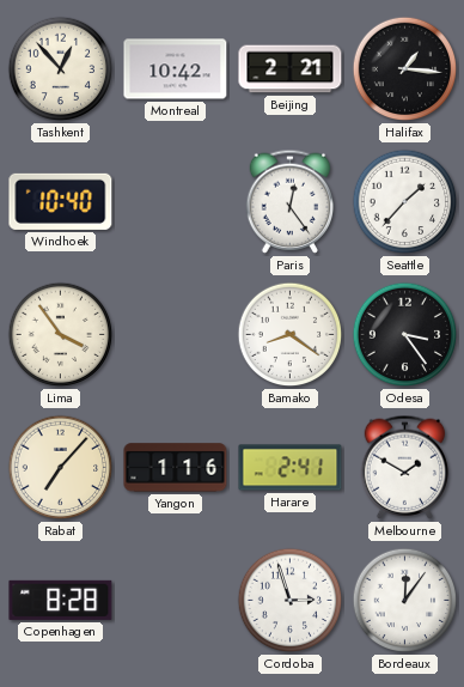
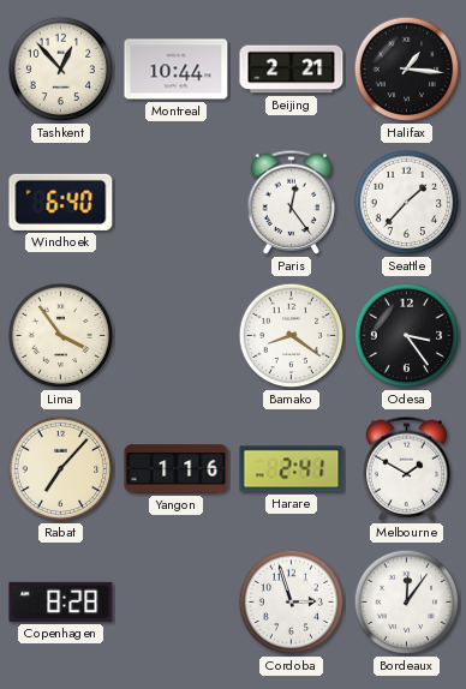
Montreal: 10:42 -> 10:44 (177, 70)
Windhoek: 10:40 -> 6:40 (61, 202)
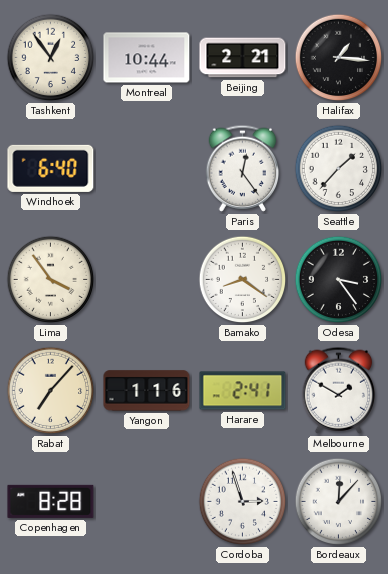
Tashkent: 12:53 -> 12:54 (51, 58)
Bordeaux: 12:06 -> 12:07 (339, 502)
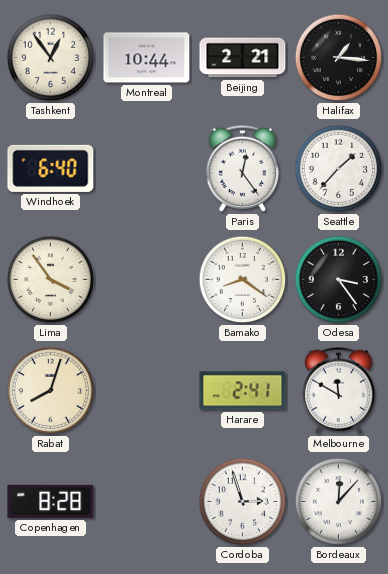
Rabat: 7:07 -> 8:03 (51, 391)
Yangon: 1:16 -> none (147, 391)
Melbourne: 1:50 -> 11:50 (339, 390)
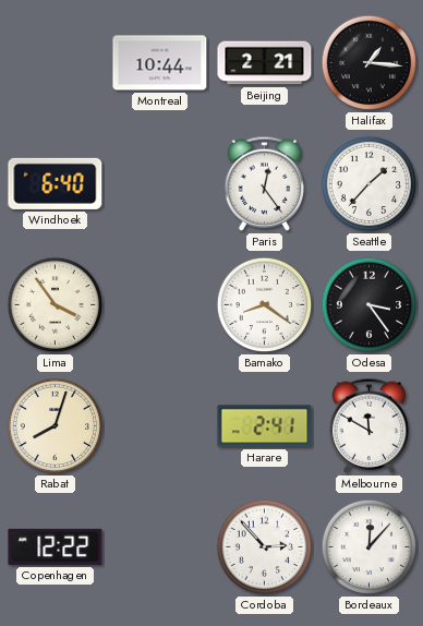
Tashkent: 12:54 -> none (51, 58)
Copenhagen: 8:28 -> 12:22 (56, 546)
Cordoba: 2:57 -> 2:53 (265, 547)
